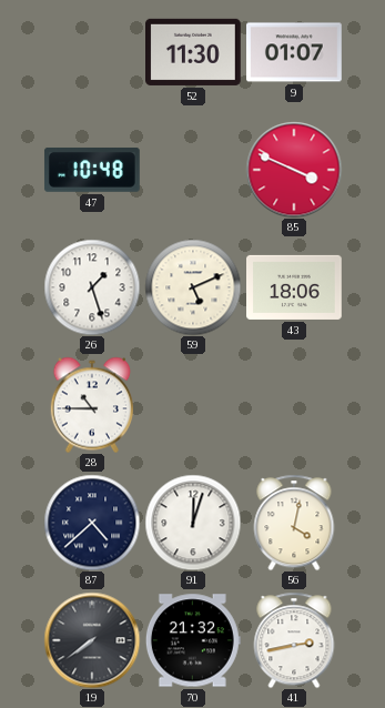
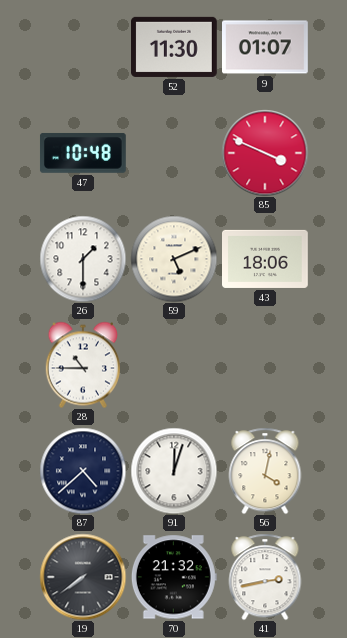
26: 1:27 -> 1:30 (83, 259)
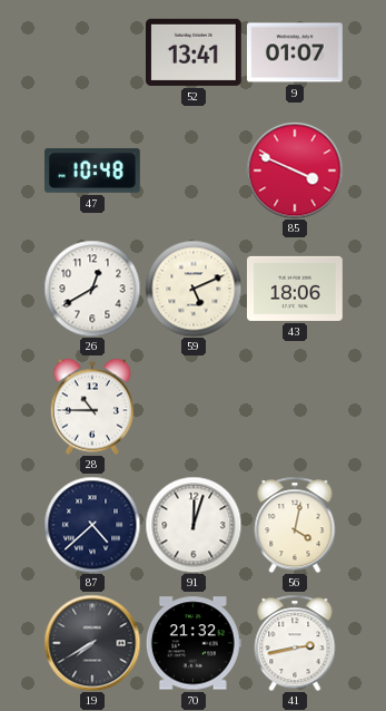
52: 11:30 -> 13:41 (195, 52)
26: 1:30 -> 12:40 (92, 289)
19: 7:39 -> 7:40 (92, 643)
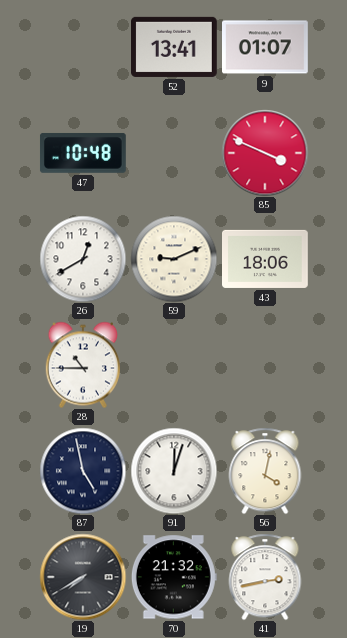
59: 5:11 -> 9:11 (174, 259)
87: 4:38 -> 4:58 (83, 471)
